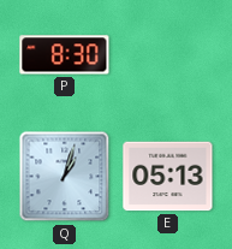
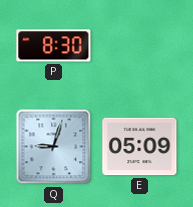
Q: 1:03 -> 9:03 (54, 147)
E: 05:13 -> 05:09 (140, 147)
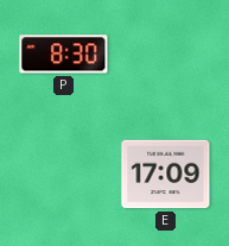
Q: 9:03 -> none (54, 147)
E: 05:09 -> 17:09 (166, 175)
